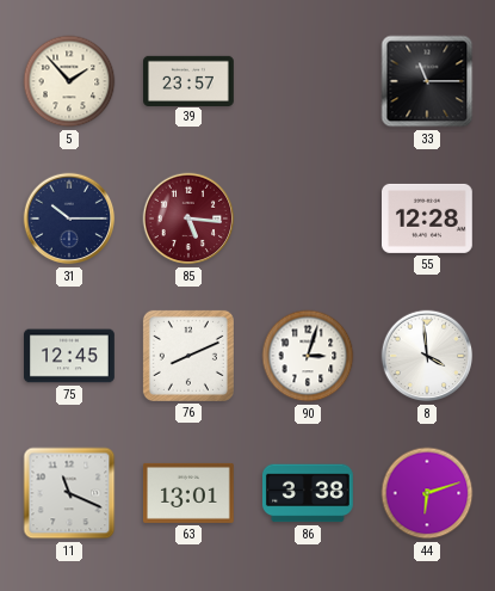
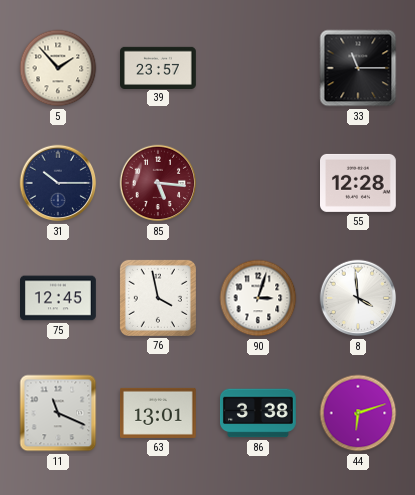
76: 8:11 -> 3:58 (158, 298)
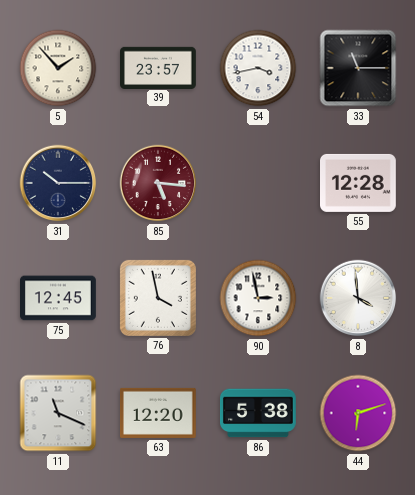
54: none -> 3:43 (258, 68)
90: 3:03 -> 2:58 (258, 298)
63: 13:01 -> 12:20 (159, 413)
86: 3:38 -> 5:38 (259, 413)
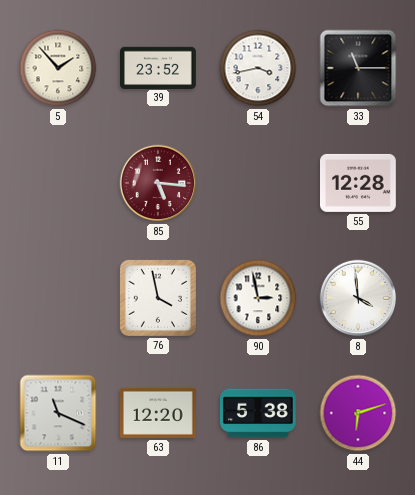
39: 23:57 -> 23:52 (159, 67)
31: 10:15 -> none (58, 183)
75: 12:45 -> none (59, 298)
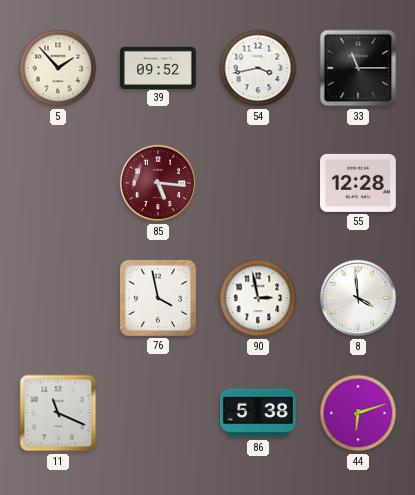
39: 23:52 -> 09:52 (159, 67)
63: 12:20 -> none (159, 413)
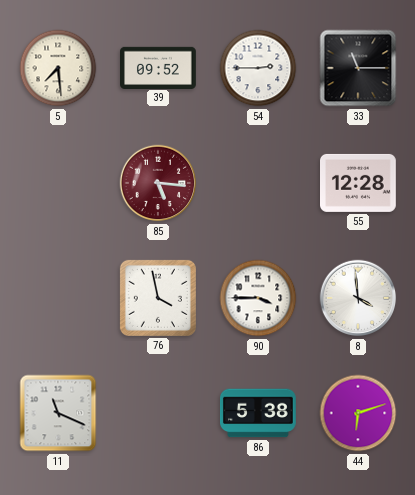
5: 1:53 -> 7:29 (58, 68)
54: 3:43 -> 2:45 (258, 68)
90: 2:58 -> 3:45 (258, 298)
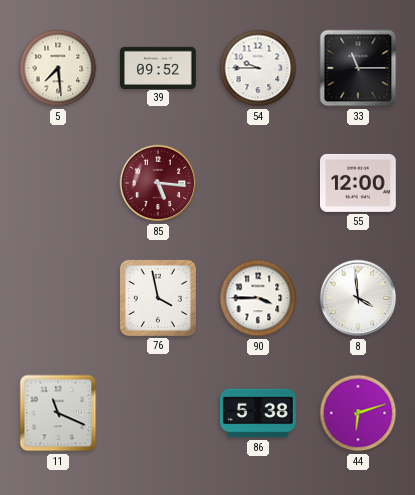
54: 2:45 -> 9:45 (258, 68)
55: 12:28 -> 12:00 (359, 183)
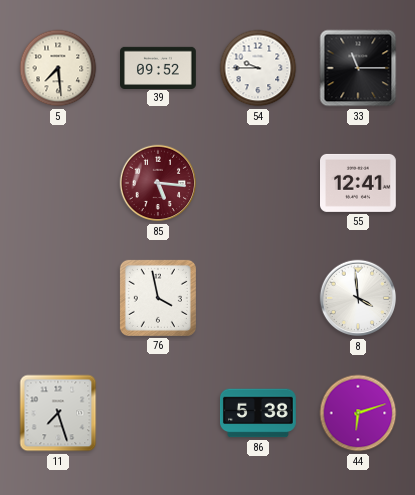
55: 12:00 -> 12:41 (359, 183)
90: 3:45 -> none (258, 298)
11: 11:19 -> 7:27 (58, 413)
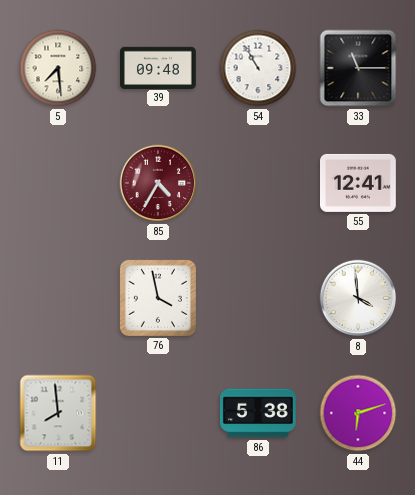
39: 09:52 -> 09:48 (159, 67)
54: 9:45 -> 10:55 (258, 68)
85: 5:16 -> 4:35 (158, 183)
11: 7:27 -> 7:59 (58, 413)
